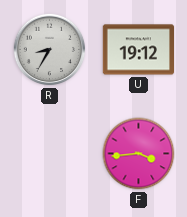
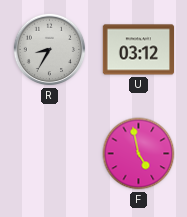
U: 19:12 -> 03:12 (139, 50)
F: 3:44 -> 4:58 (139, 154)
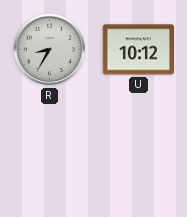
U: 03:12 -> 10:12 (139, 50)
F: 4:58 -> none (139, 154)
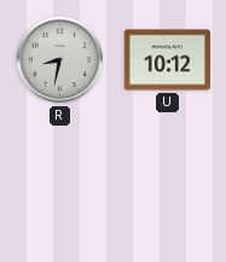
R: 8:35 -> 8:32 (60, 60)
